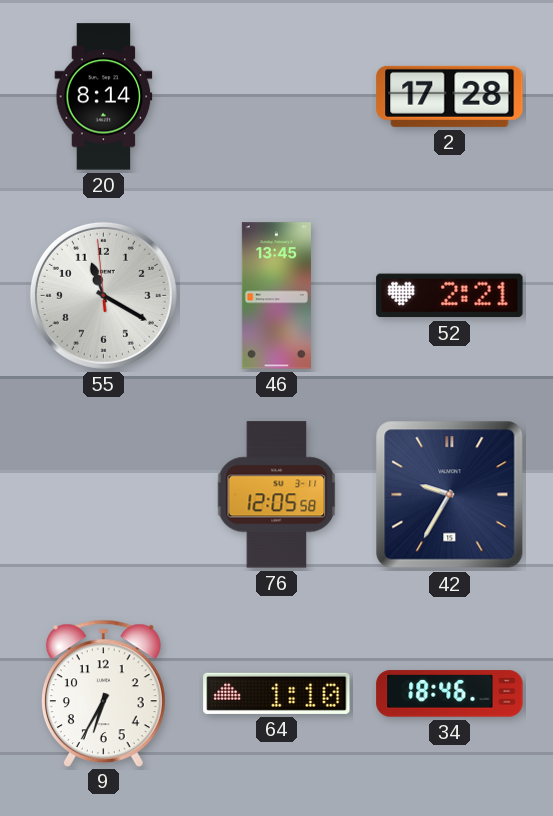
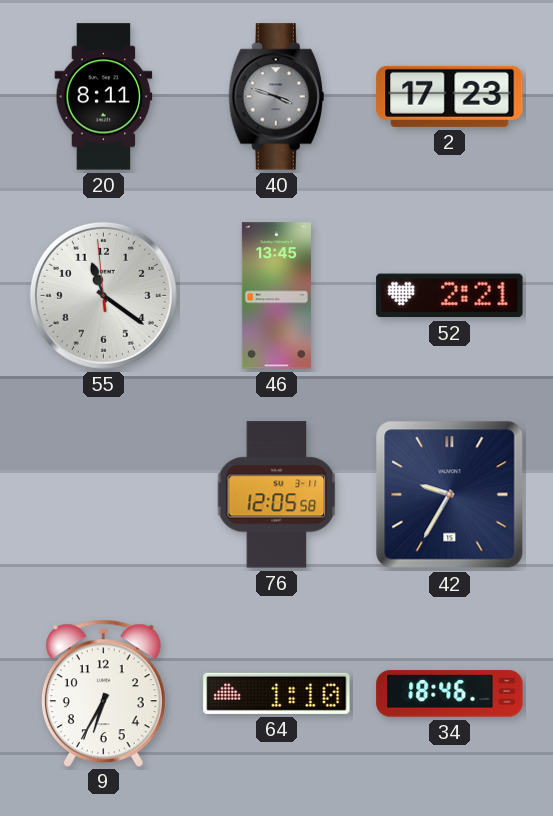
20: 8:14 -> 8:11 (104, 97)
40: none -> 3:48 (276, 97)
2: 17:28 -> 17:23 (450, 96)
55: 11:19 -> 11:20 (103, 295)
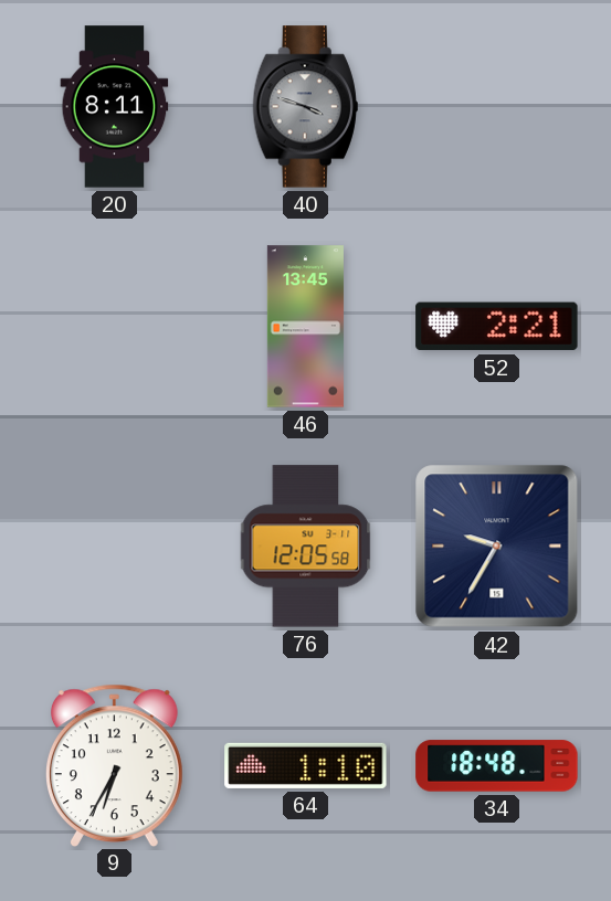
2: 17:23 -> none (450, 96)
55: 11:20 -> none (103, 295)
34: 18:46 -> 18:48 (497, 766)
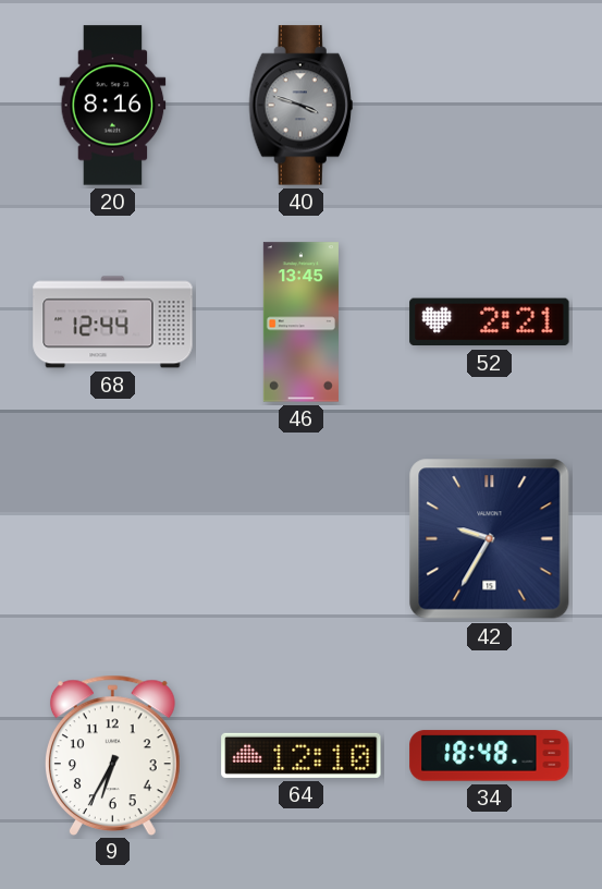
20: 8:11 -> 8:16 (113, 106)
68: none -> 12:44 (113, 322)
76: 12:05 -> none (306, 547)
64: 1:10 -> 12:10 (302, 755)
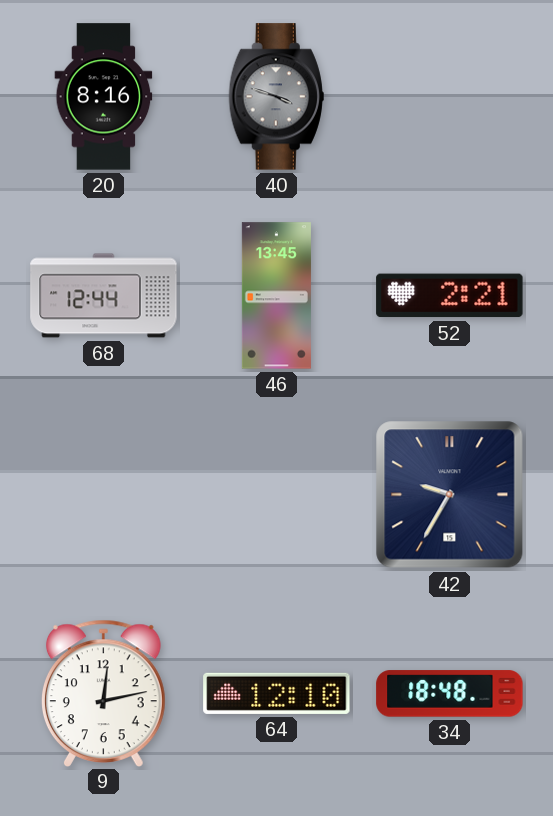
9: 6:35 -> 12:13 (103, 693)
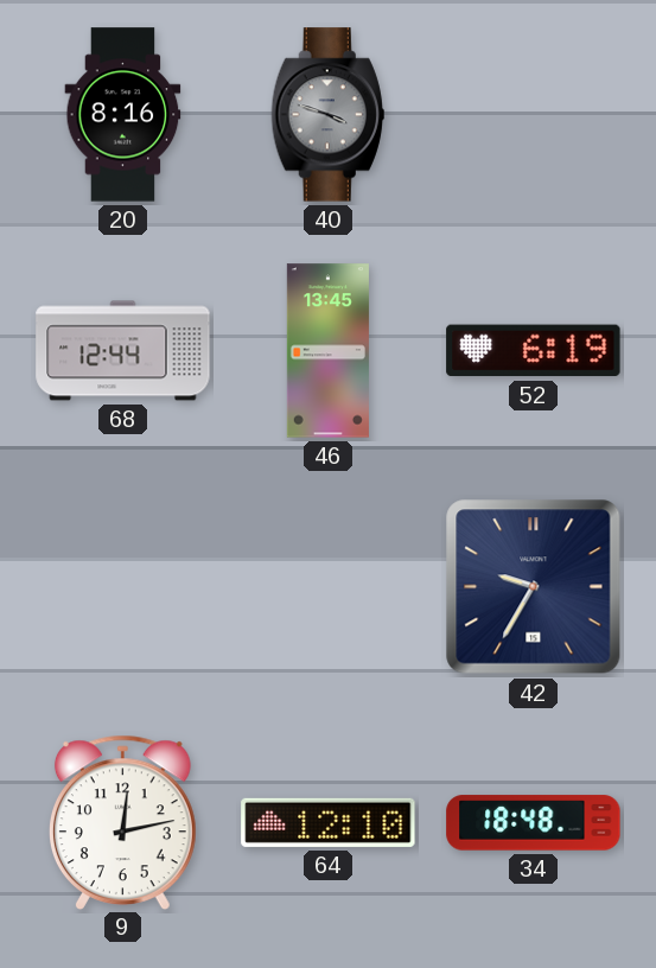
52: 2:21 -> 6:19 (534, 351)
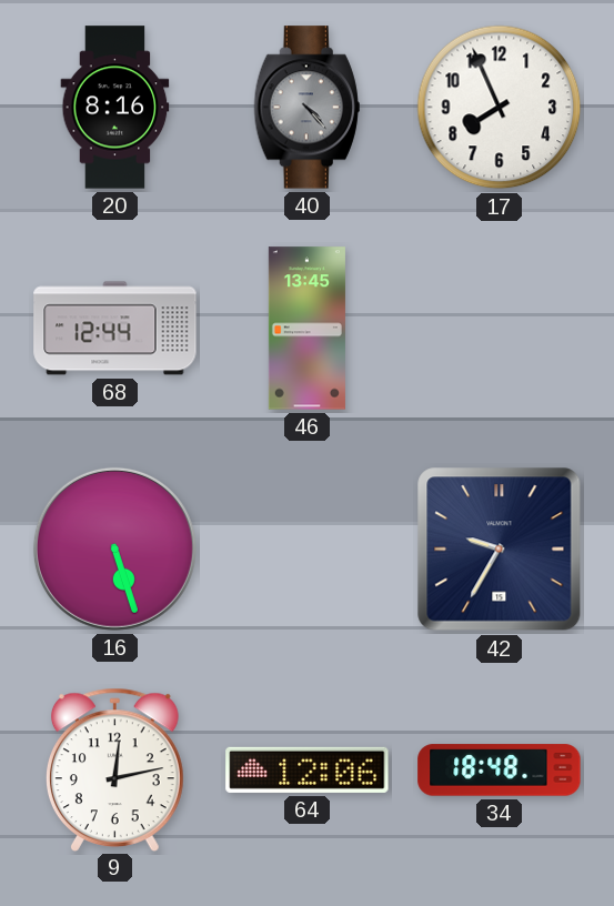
40: 3:48 -> 4:23 (306, 108)
17: none -> 7:56 (500, 108)
52: 6:19 -> none (534, 351)
16: none -> 5:27 (114, 548)
64: 12:10 -> 12:06 (308, 769)
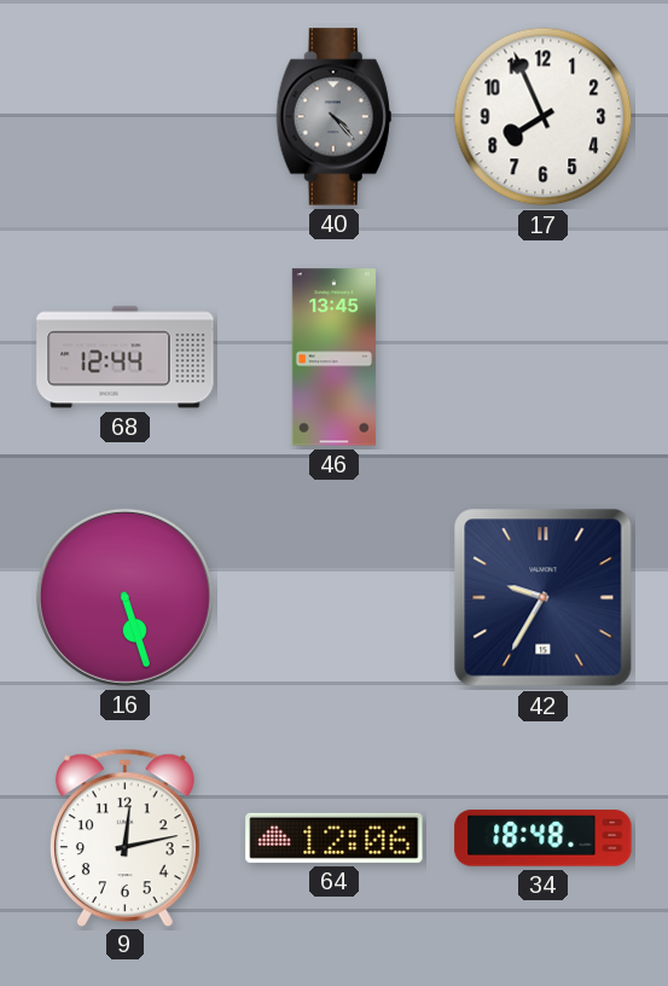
20: 8:16 -> none (115, 108)
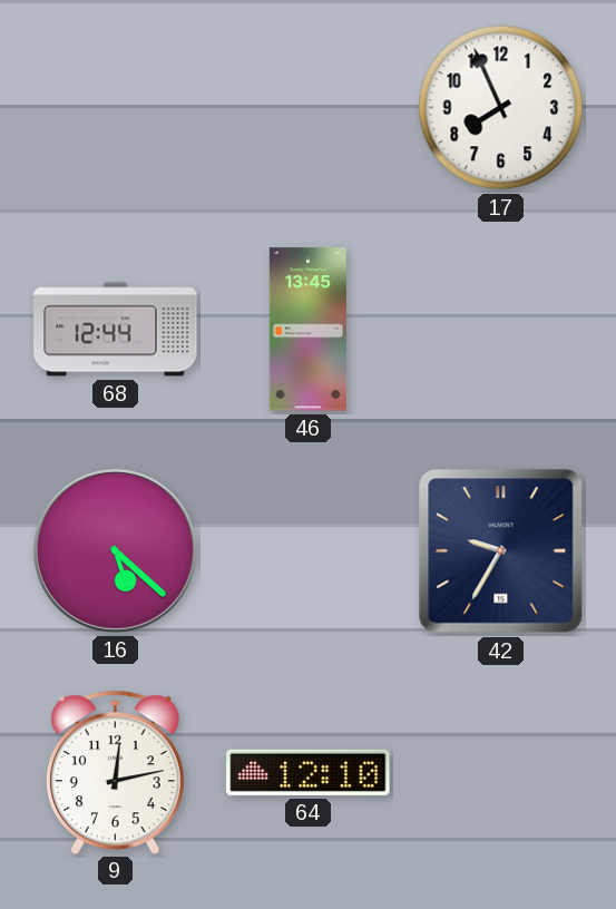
40: 4:23 -> none (333, 117)
16: 5:27 -> 5:22 (115, 550)
64: 12:06 -> 12:10 (309, 772)
34: 18:48 -> none (544, 839)
